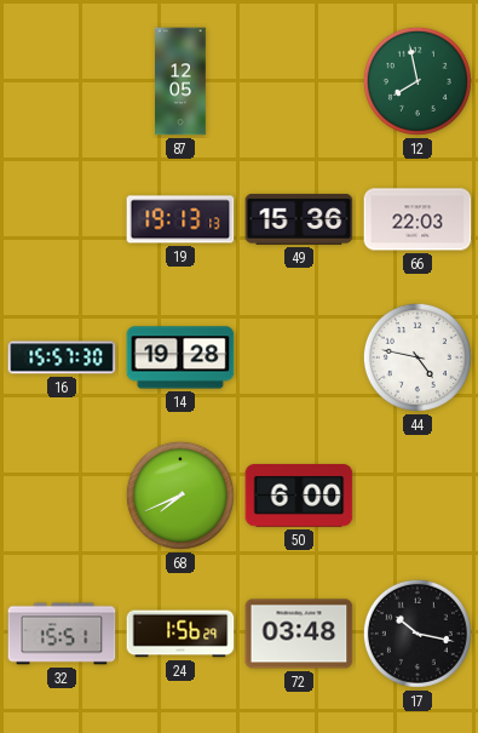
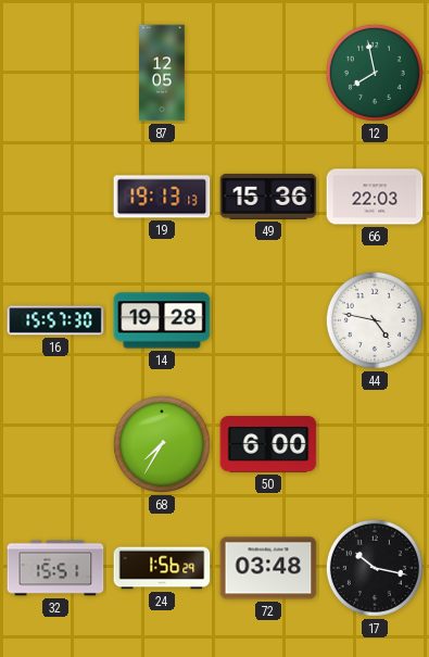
68: 7:41 -> 7:35 (162, 444)
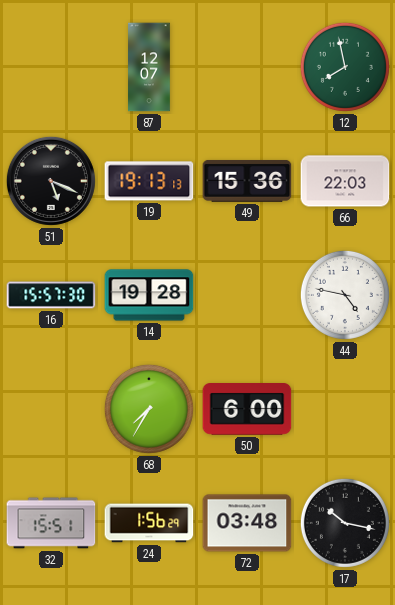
87: 12:05 -> 12:07 (149, 67)
51: none -> 5:19 (51, 181)
